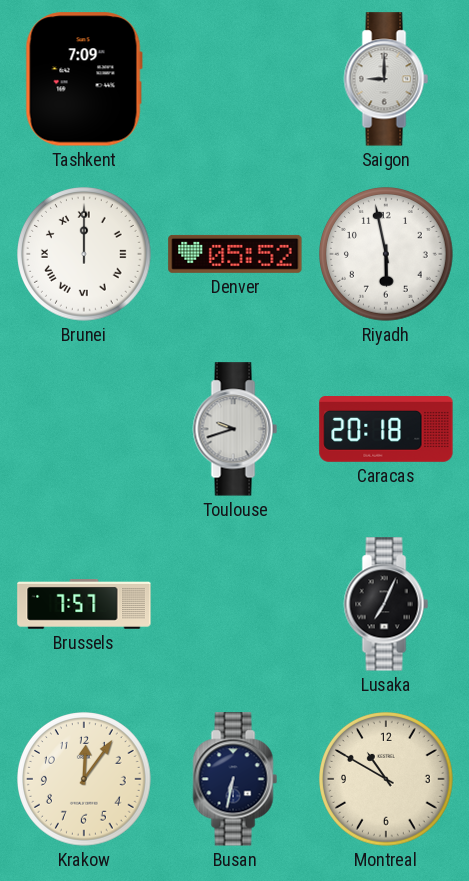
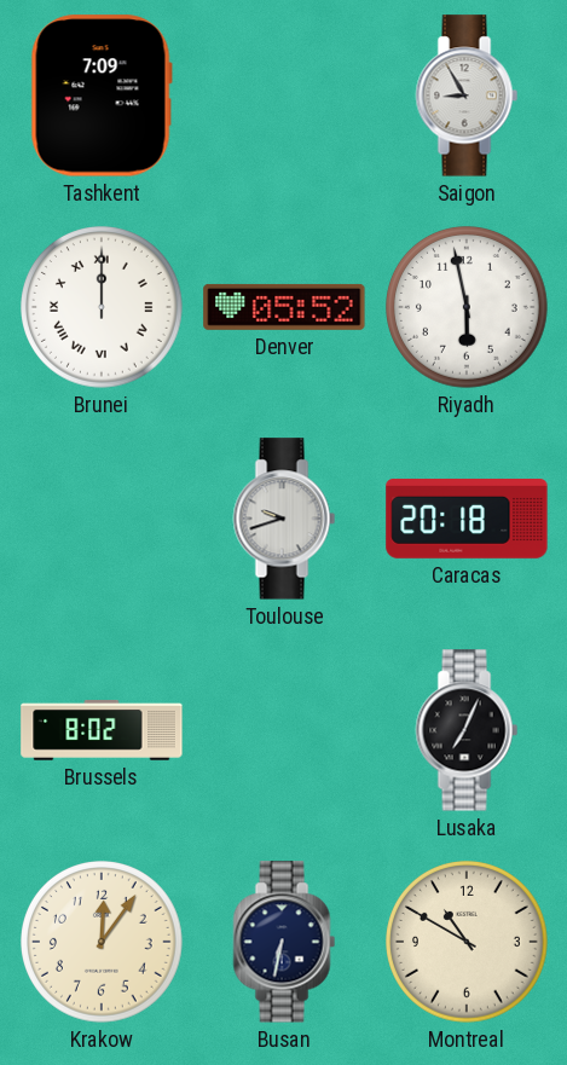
Saigon: 9:00 -> 8:55 (467, 95)
Brussels: 7:57 -> 8:02 (102, 731)
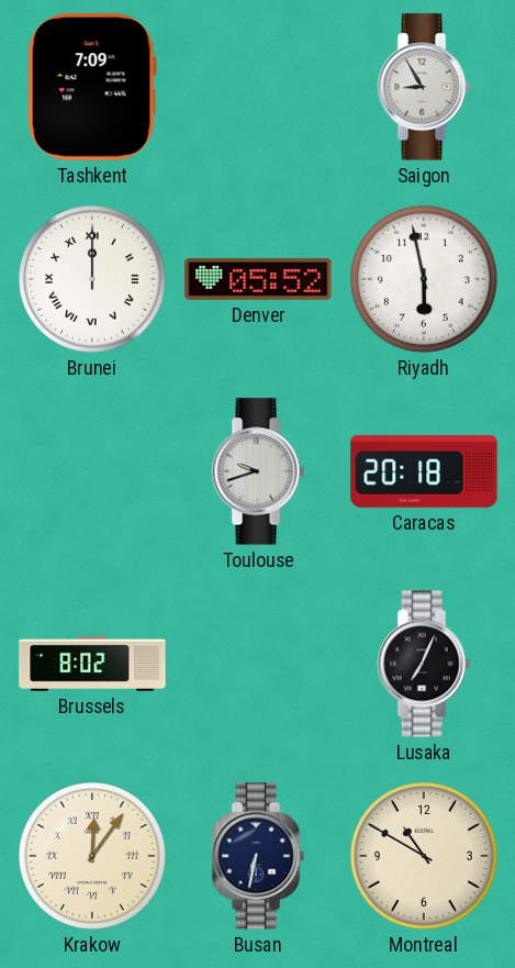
Krakow numerals: Arabic -> Roman (93, 857)
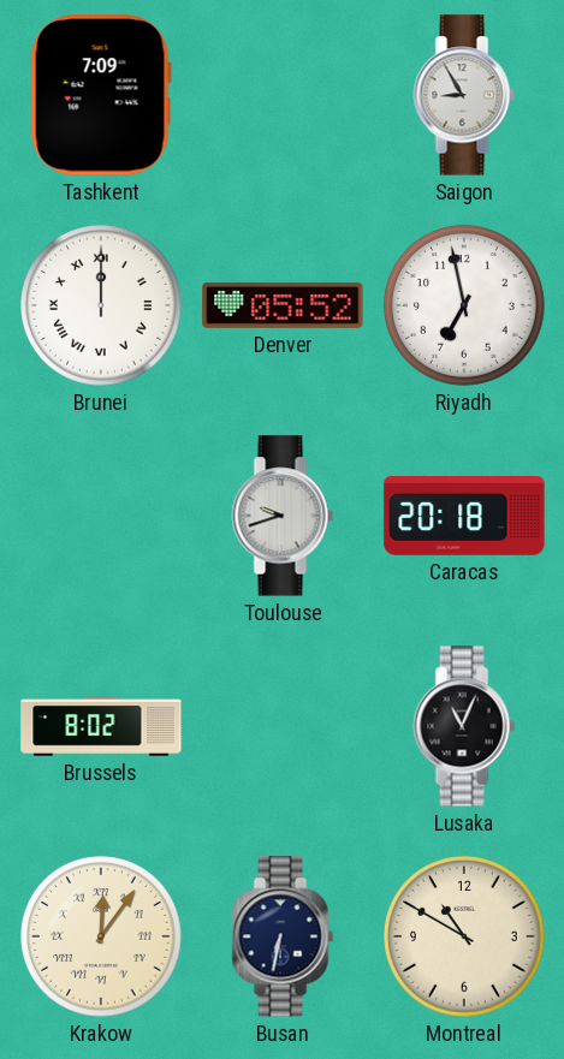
Riyadh: 5:58 -> 6:58 (465, 307)
Lusaka: 7:04 -> 11:04 (464, 726)
